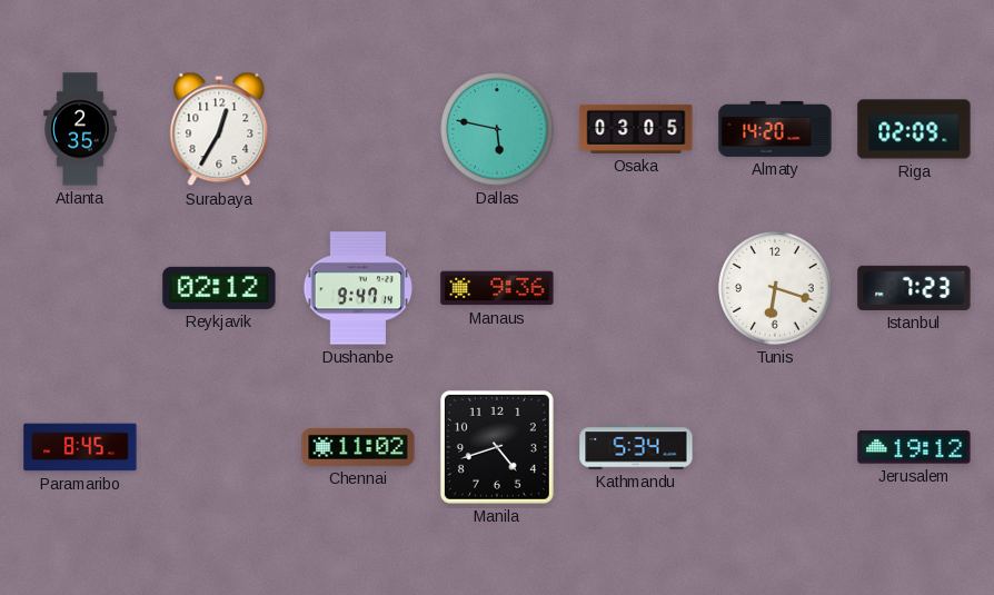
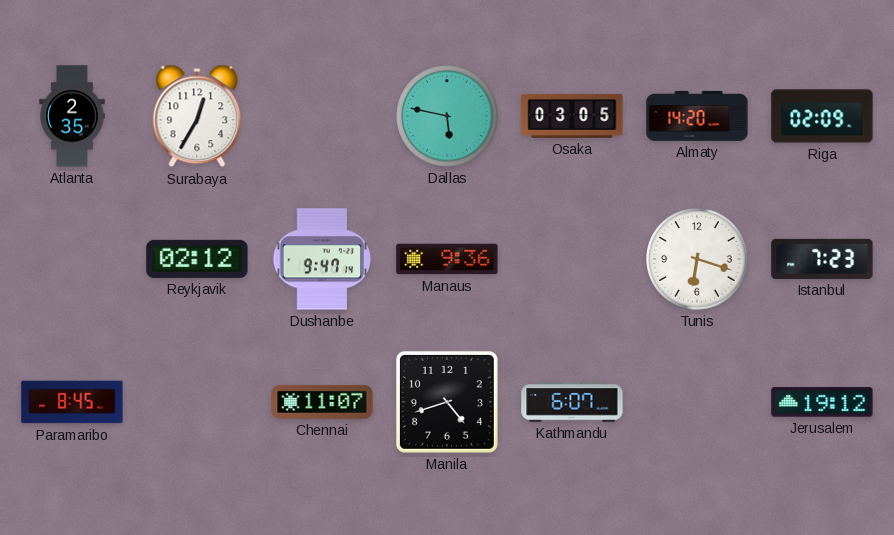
Chennai: 11:02 -> 11:07 (322, 402)
Kathmandu: 5:34 -> 6:07 (572, 402)
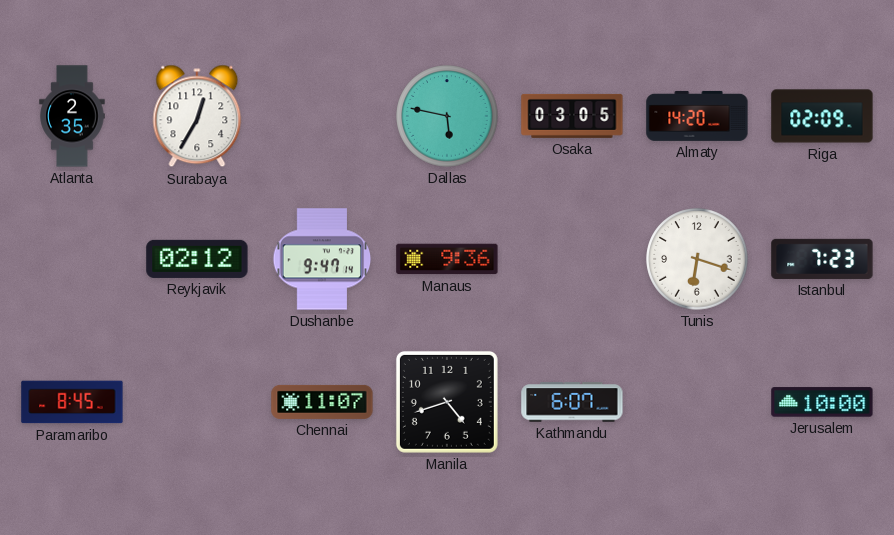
Jerusalem: 19:12 -> 10:00 (822, 402)
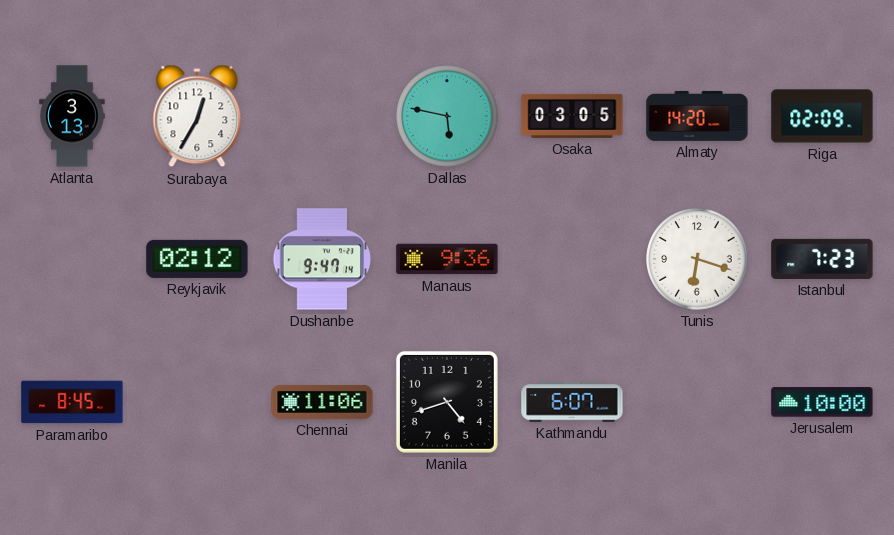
Atlanta: 2:35 -> 3:13 (72, 116)
Chennai: 11:07 -> 11:06 (322, 402)
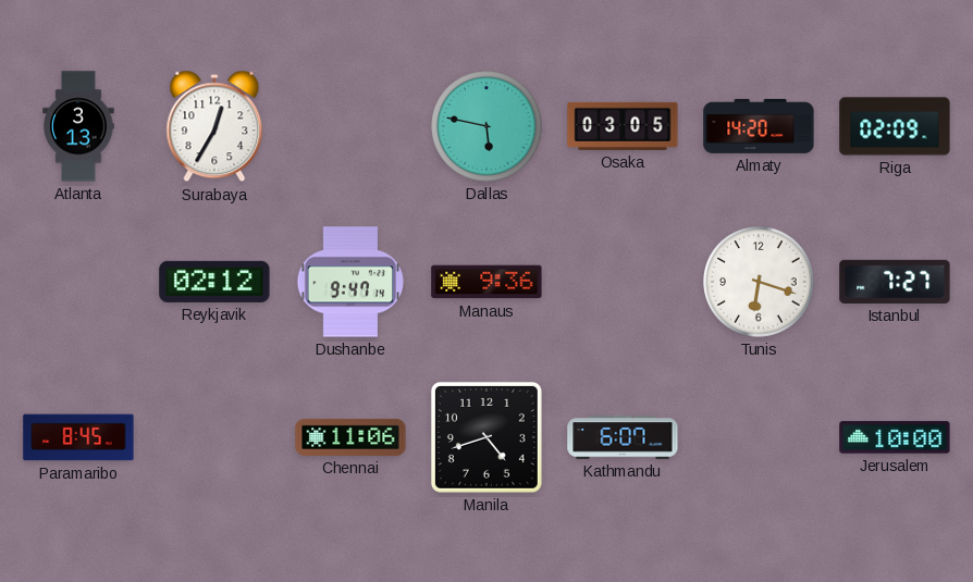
Istanbul: 7:23 -> 7:27 (895, 282)
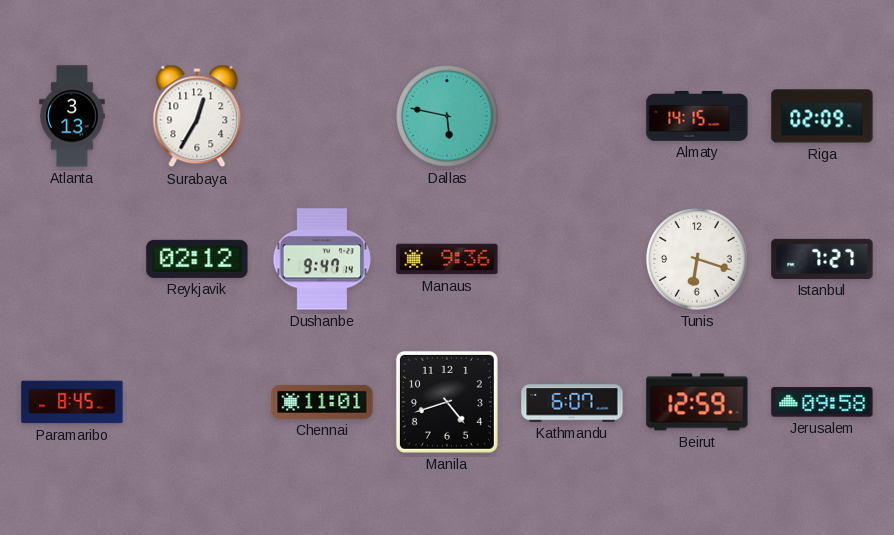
Osaka: 03:05 -> none (623, 126)
Almaty: 14:20 -> 14:15 (697, 116)
Chennai: 11:06 -> 11:01 (322, 402)
Beirut: none -> 12:59 (697, 402)
Jerusalem: 10:00 -> 09:58 (822, 402)
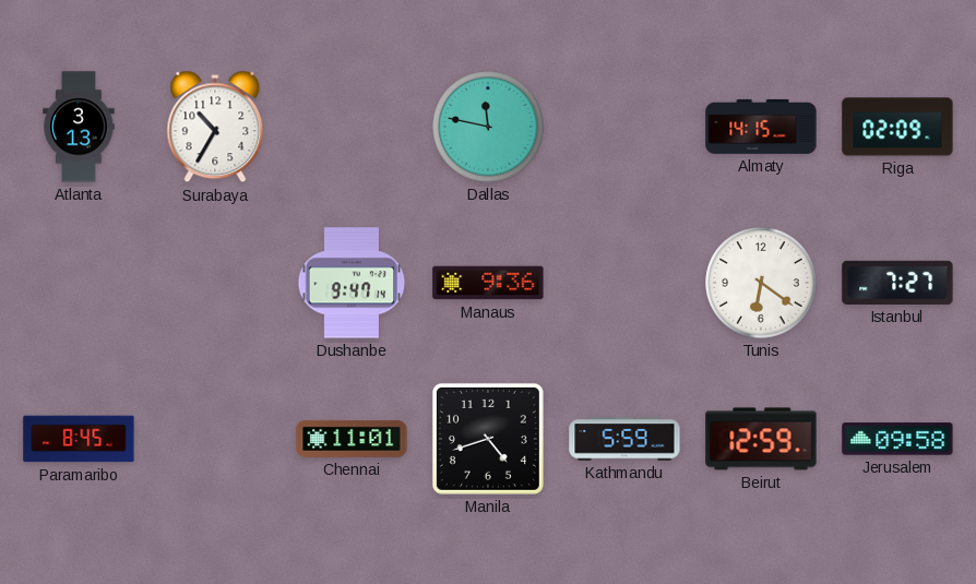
Surabaya: 12:35 -> 10:35 (215, 127)
Dallas: 5:47 -> 11:47 (488, 127)
Reykjavik: 02:12 -> none (197, 259)
Tunis: 6:18 -> 6:21 (761, 283)
Kathmandu: 6:07 -> 5:59 (624, 439)
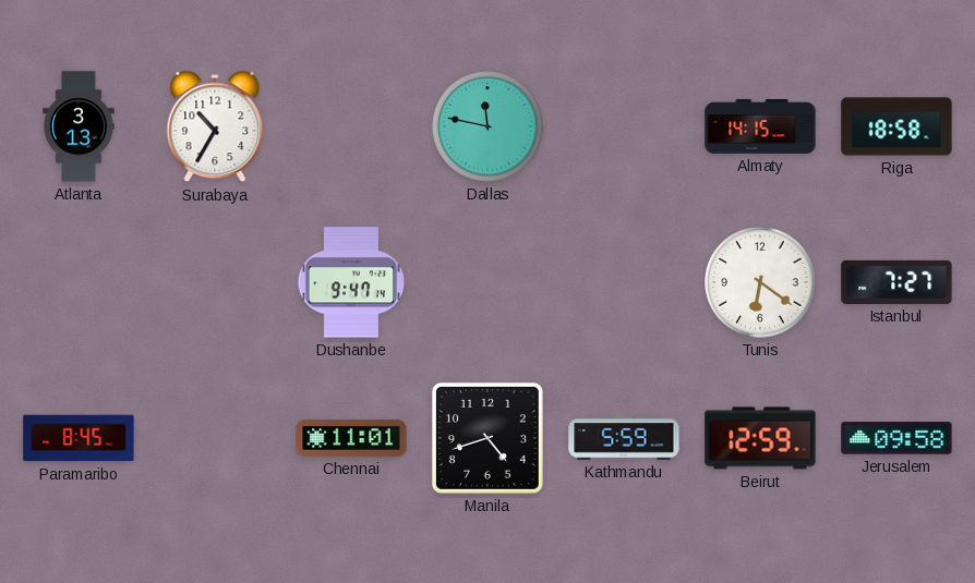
Riga: 02:09 -> 18:58 (896, 126)
Manaus: 9:36 -> none (488, 283)
